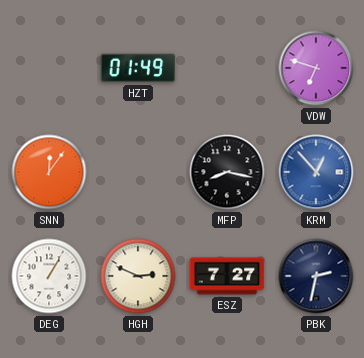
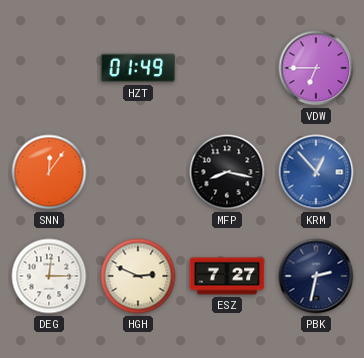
VDW: 6:48 -> 6:45 (316, 68)
DEG: 1:05 -> 12:15 (49, 276)
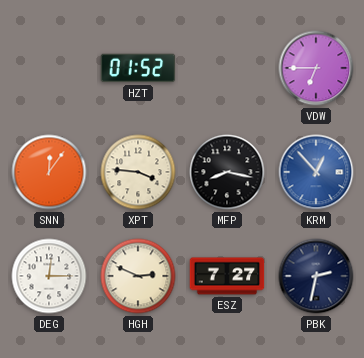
HZT: 01:49 -> 01:52 (138, 68)
XPT: none -> 3:46 (138, 172)
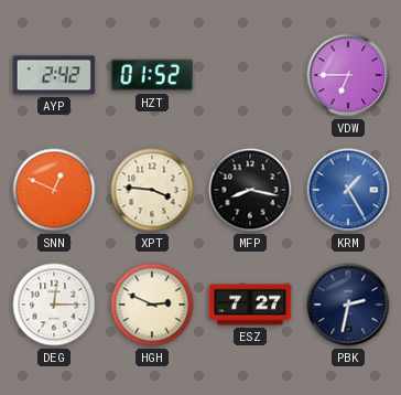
AYP: none -> 2:42 (54, 75)
SNN: 12:06 -> 12:49 (54, 190)
KRM: 12:53 -> 1:25 (348, 190)
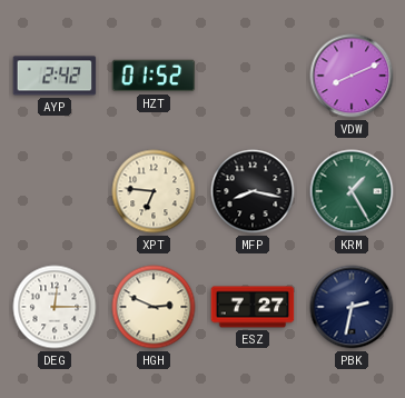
VDW: 6:45 -> 8:11 (352, 76)
SNN: 12:49 -> none (54, 190)
XPT: 3:46 -> 6:46 (154, 191)
KRM dial: blue -> green (352, 191)
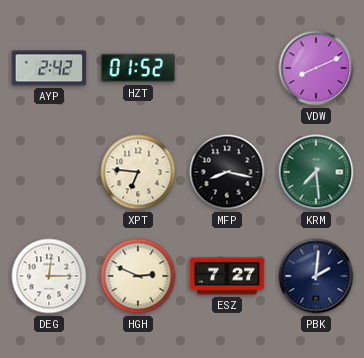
KRM: 1:25 -> 7:29 (316, 172)
PBK: 2:32 -> 2:01 (316, 276)
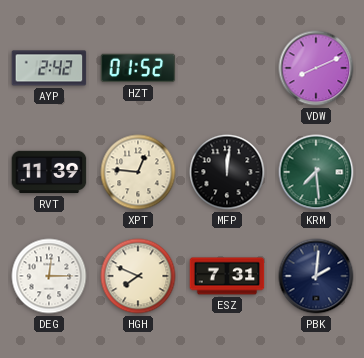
RVT: none -> 11:39 (49, 172)
XPT: 6:46 -> 12:46 (138, 172)
MFP: 8:17 -> 12:01 (227, 172)
HGH: 2:49 -> 7:49 (138, 276)
ESZ: 7:27 -> 7:31 (227, 276)
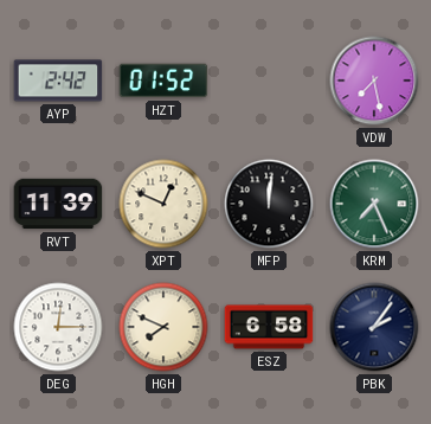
VDW: 8:11 -> 7:28 (374, 81)
XPT: 12:46 -> 12:49 (163, 204)
KRM: 7:29 -> 7:26 (374, 204)
ESZ: 7:31 -> 6:58 (269, 327)
PBK: 2:01 -> 2:06 (374, 327)
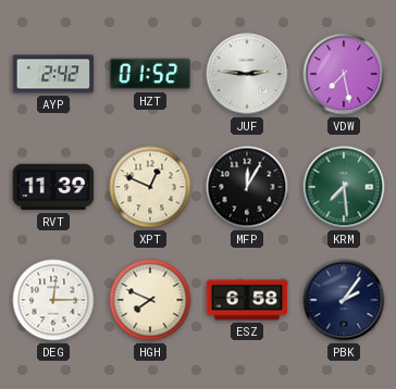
JUF: none -> 2:46 (247, 74)
MFP: 12:01 -> 12:05 (247, 187)
KRM: 7:26 -> 7:29 (344, 187)
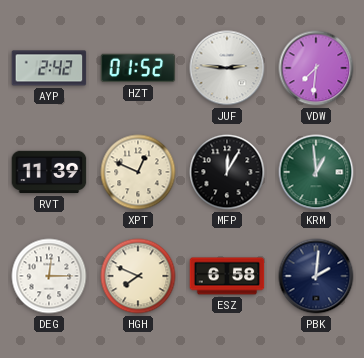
VDW: 7:28 -> 7:31 (316, 68)
KRM: 7:29 -> 12:59 (316, 172)
PBK: 2:06 -> 2:01 (316, 276)
